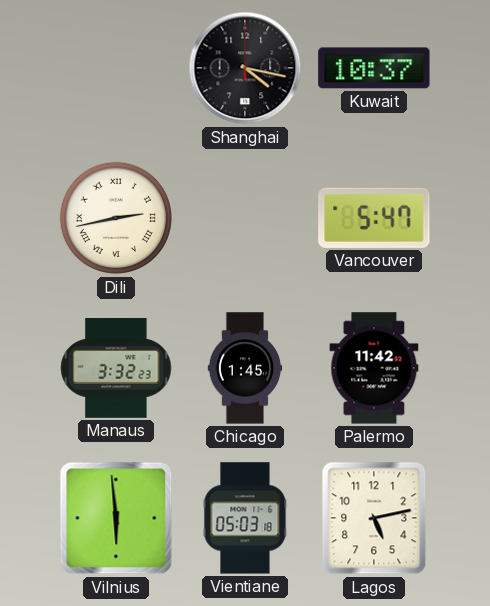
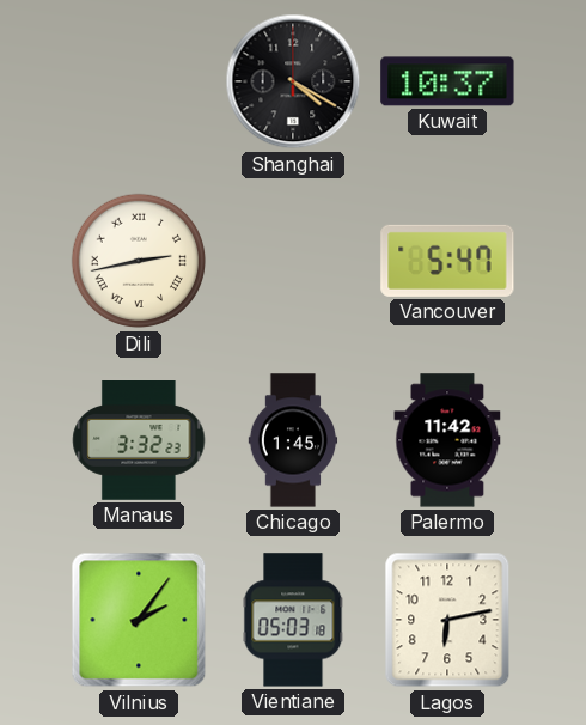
Shanghai: 4:17 -> 4:20 (293, 81)
Vilnius: 5:59 -> 2:06 (139, 620)
Lagos: 5:13 -> 6:13 (447, 620)
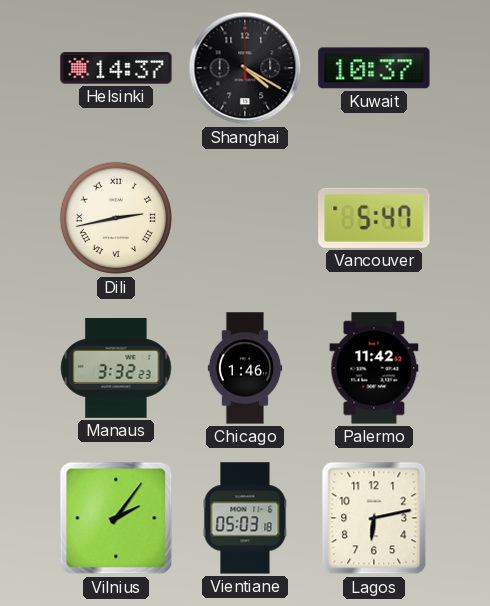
Helsinki: none -> 14:37 (116, 68)
Chicago: 1:45 -> 1:46 (245, 368)
